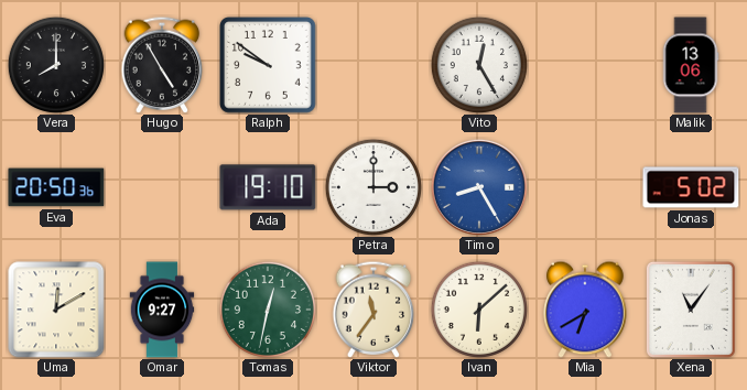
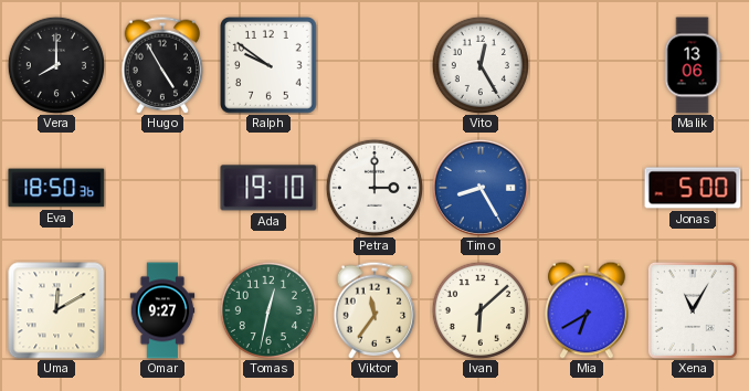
Eva: 20:50 -> 18:50 (56, 188)
Jonas: 5:02 -> 5:00 (693, 188)
Xena: 11:06 -> 11:05 (693, 310)
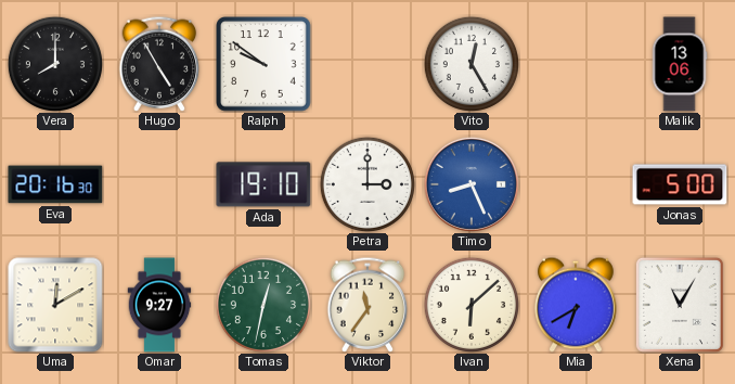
Eva: 18:50 -> 20:16 (55, 184)
Timo: 8:25 -> 8:26 (472, 184)
